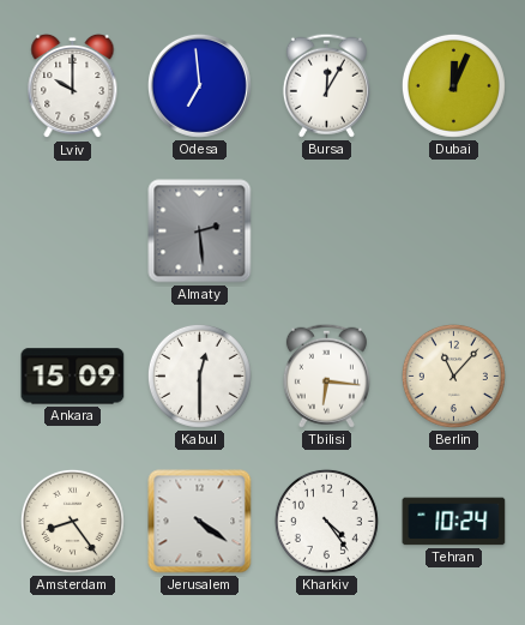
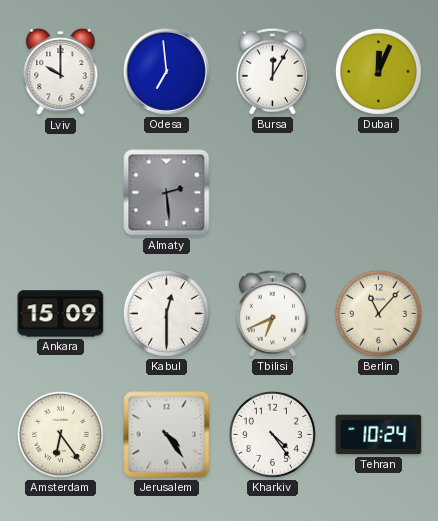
Tbilisi: 6:16 -> 6:41 (272, 313)
Amsterdam: 8:24 -> 6:24 (60, 434)
Jerusalem: 4:21 -> 4:24 (167, 435)
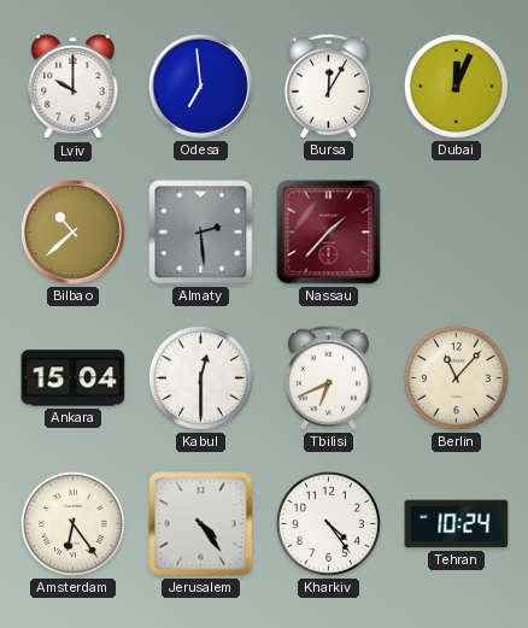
Bilbao: none -> 10:38 (72, 231)
Nassau: none -> 1:37 (329, 233)
Ankara: 15:09 -> 15:04 (74, 378)
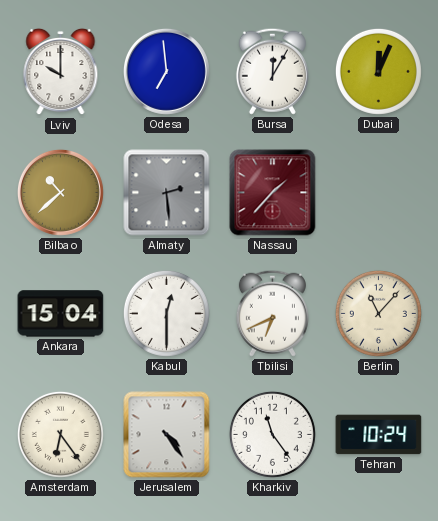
Kharkiv: 4:24 -> 11:24 (272, 434)
